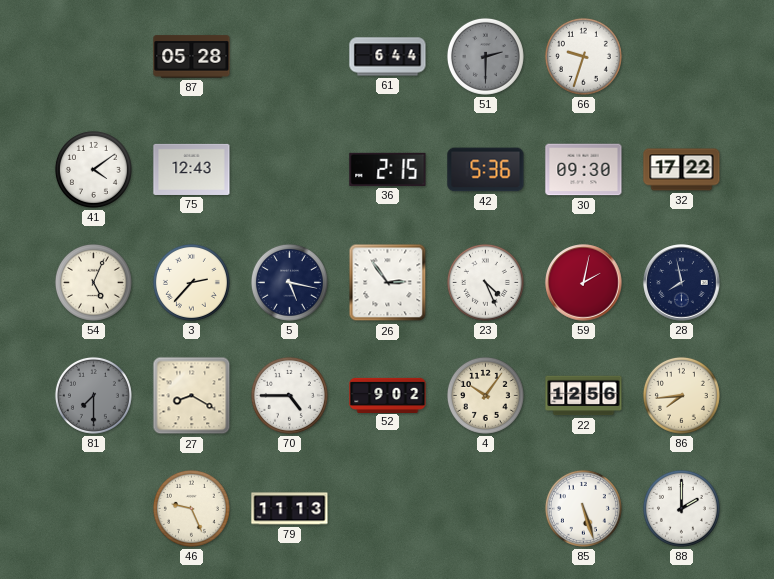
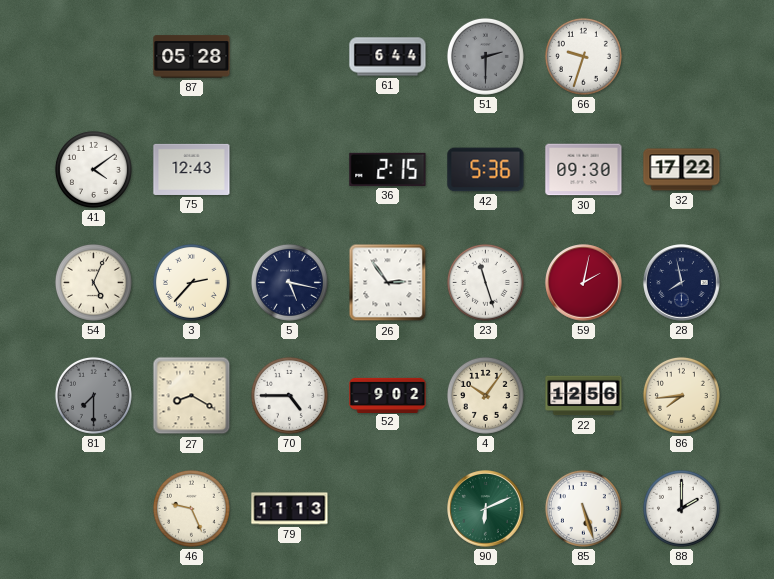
23: 4:26 -> 11:27 (485, 282)
90: none -> 6:11 (486, 509)
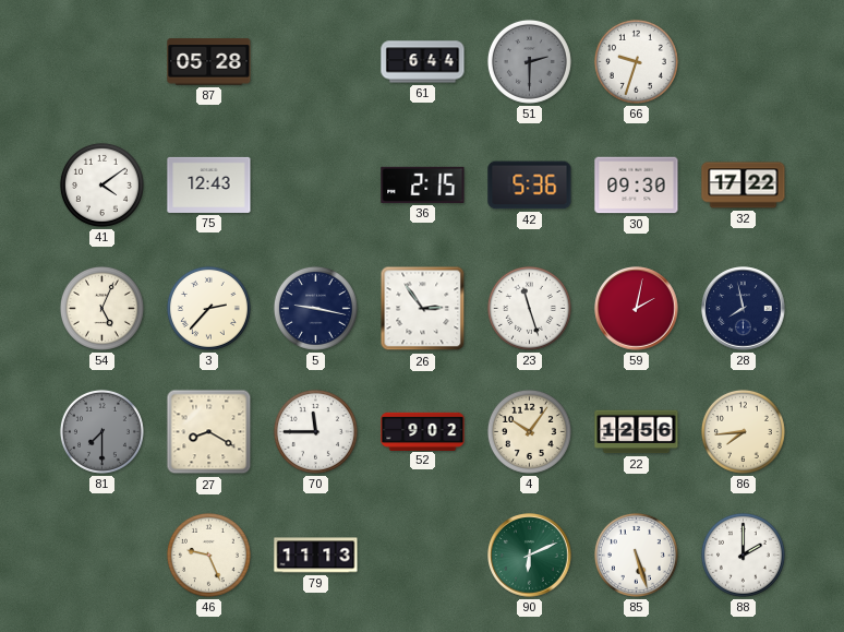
5: 5:17 -> 9:17 (315, 308)
70: 4:45 -> 11:45 (315, 431)
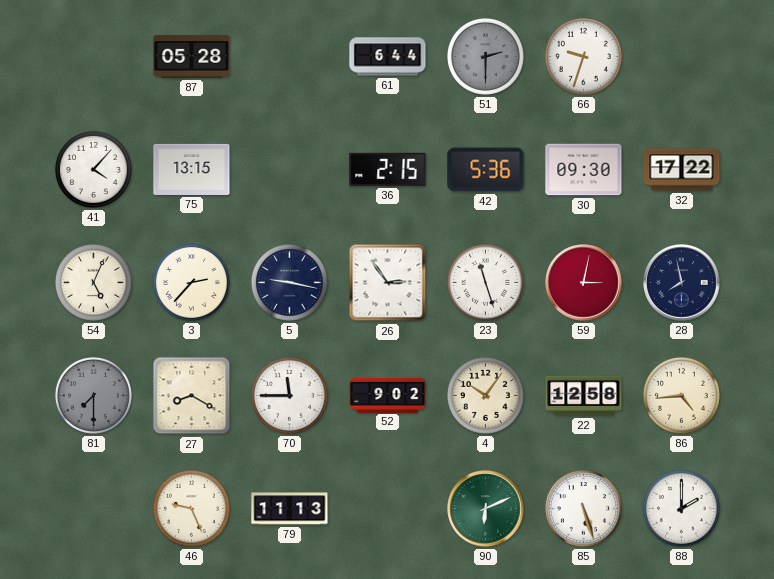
41: 4:09 -> 4:07 (93, 169)
75: 12:43 -> 13:15 (192, 169)
59: 2:02 -> 3:02 (584, 283)
22: 12:56 -> 12:58 (584, 396)
86: 7:44 -> 4:44 (681, 395)
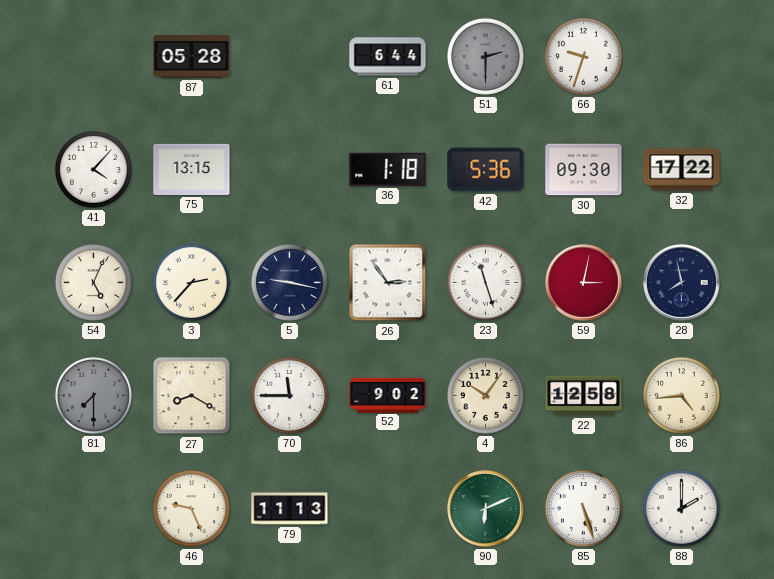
36: 2:15 -> 1:18 (388, 169)
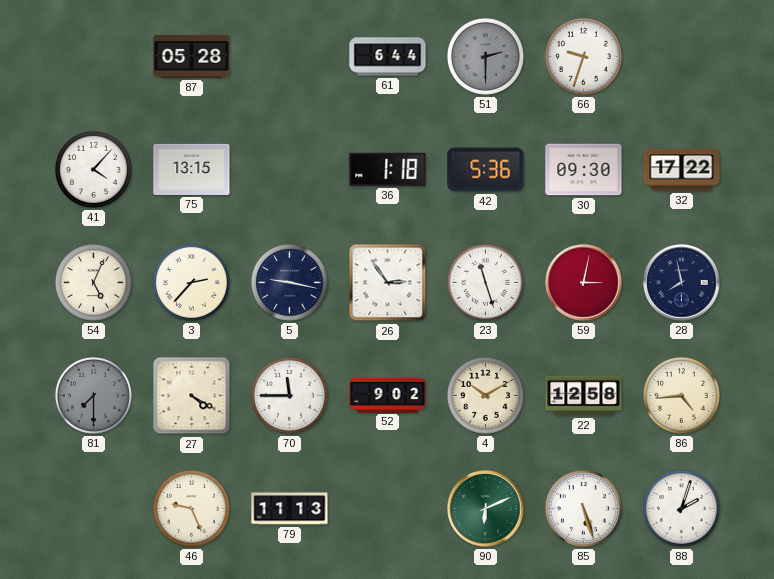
27: 8:20 -> 4:20 (192, 396)
4: 10:06 -> 10:10 (485, 395)
88: 2:00 -> 2:03 (681, 508)
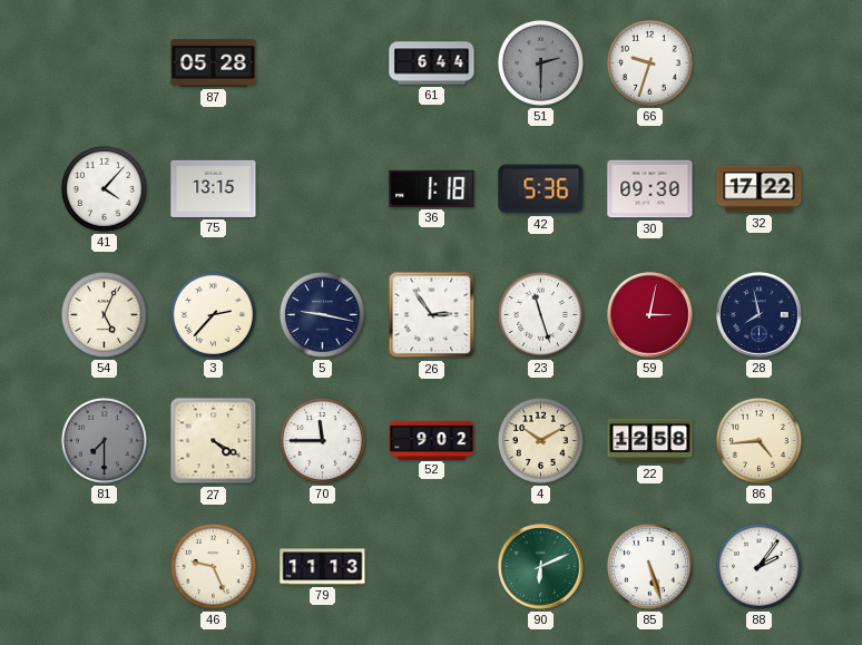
88: 2:03 -> 2:06 (758, 566)
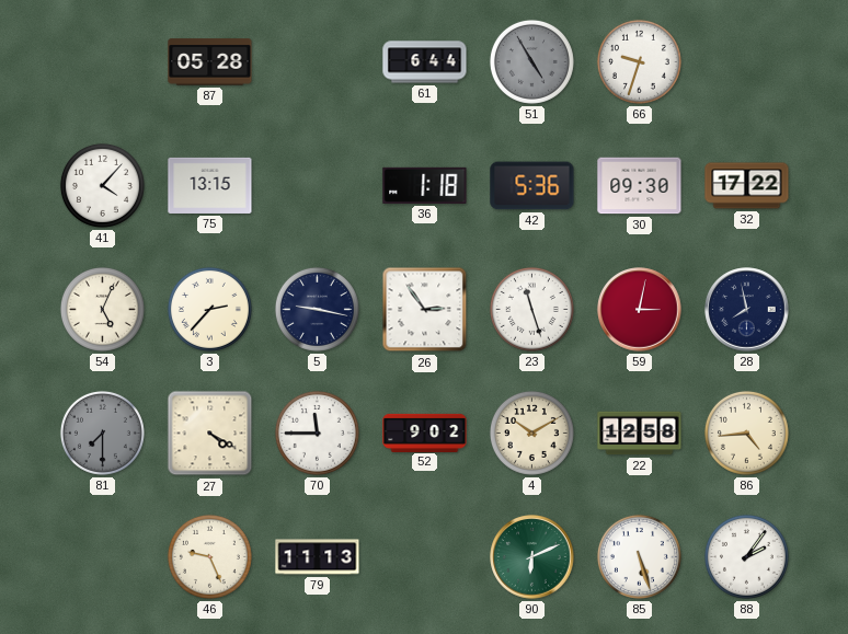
51: 2:30 -> 4:55 (531, 61)
